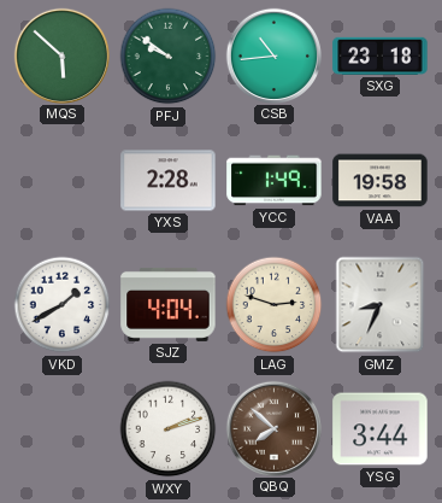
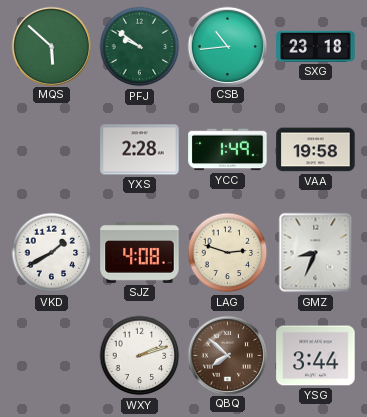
SJZ: 4:04 -> 4:08 (140, 252)
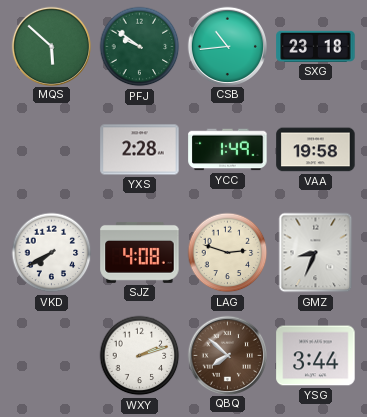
VKD: 1:40 -> 7:40 (52, 253)
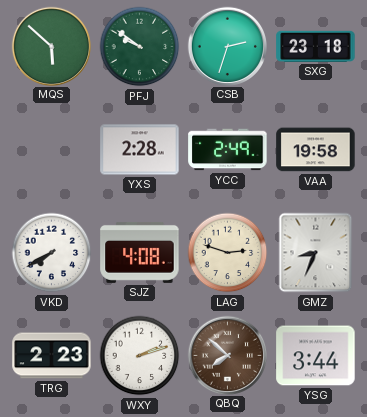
CSB: 10:44 -> 2:33 (227, 46)
YCC: 1:49 -> 2:49 (228, 150)
TRG: none -> 2:23 (52, 356)
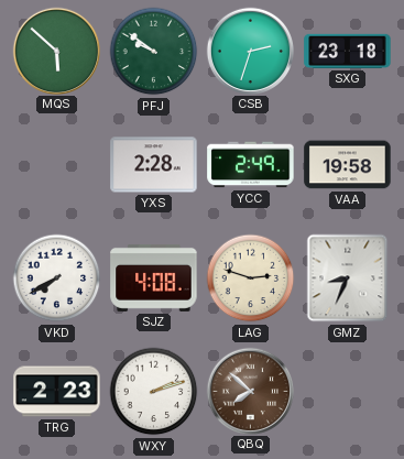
YSG: 3:44 -> none (316, 356)
